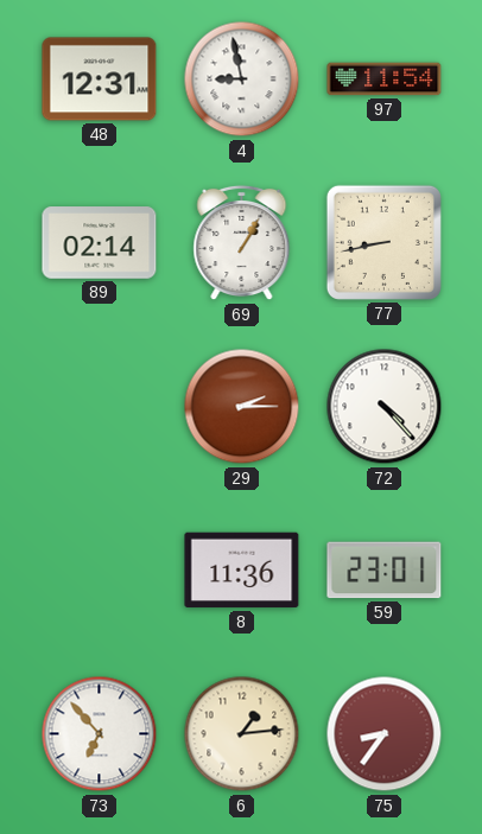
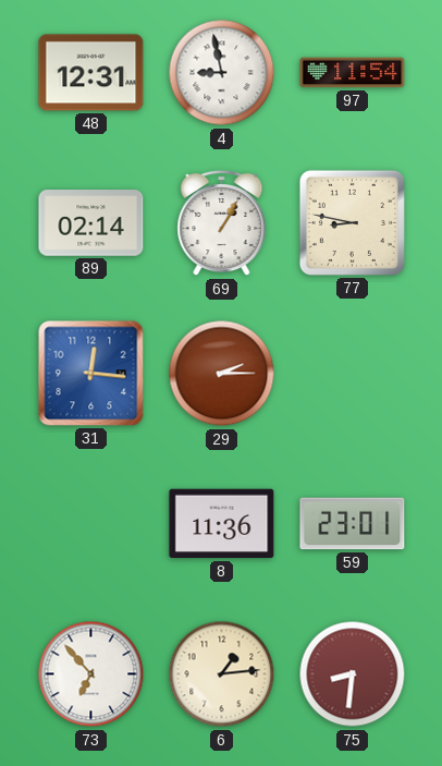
77: 8:43 -> 8:47 (352, 222)
31: none -> 12:16 (91, 374)
72: 4:23 -> none (385, 407)
75: 8:36 -> 8:31 (353, 674)
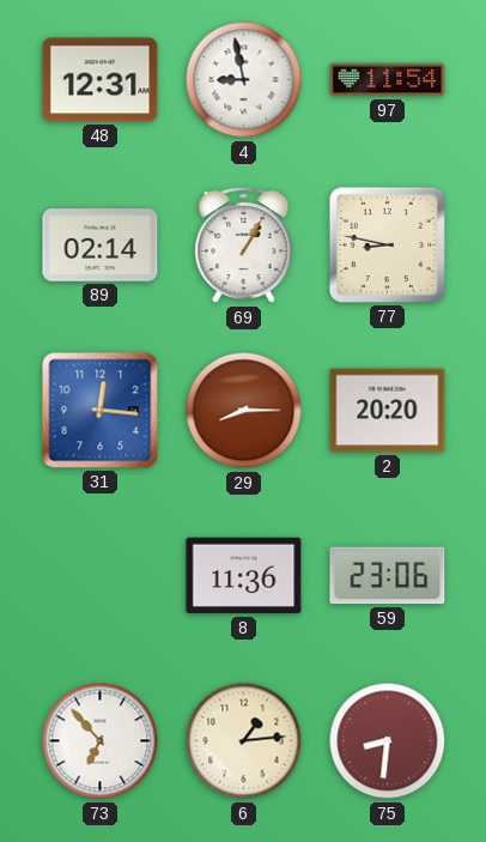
29: 2:15 -> 8:15 (244, 411)
2: none -> 20:20 (388, 411)
59: 23:01 -> 23:06 (388, 576)
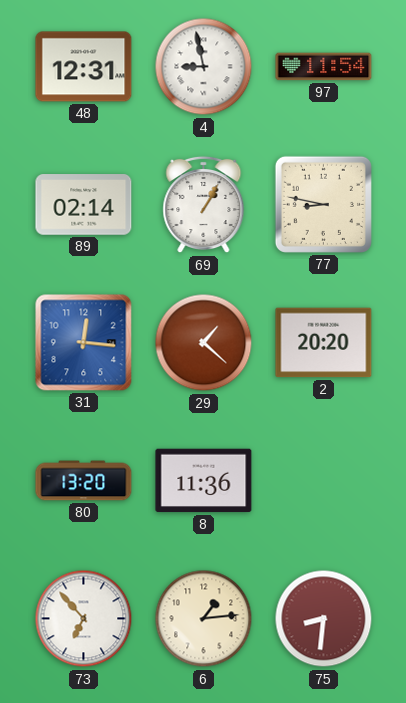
29: 8:15 -> 1:22 (204, 343)
80: none -> 13:20 (84, 481)
59: 23:06 -> none (388, 576)
